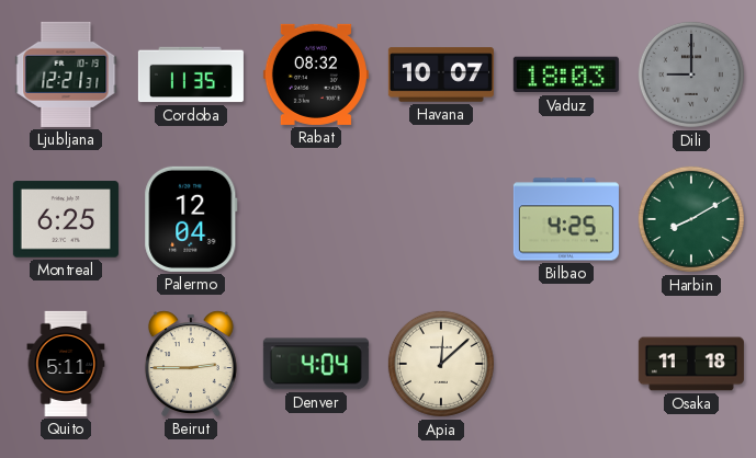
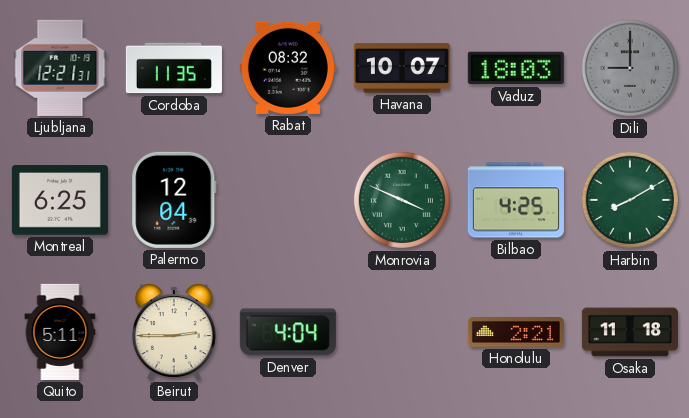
Monrovia: none -> 3:49 (402, 200)
Apia: 12:08 -> none (441, 364)
Honolulu: none -> 2:21 (516, 333)
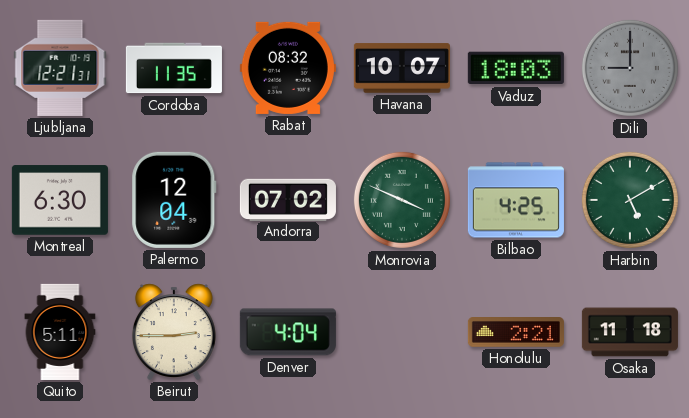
Montreal: 6:25 -> 6:30 (60, 200)
Andorra: none -> 07:02 (288, 199)
Harbin: 8:10 -> 5:10 (630, 200)
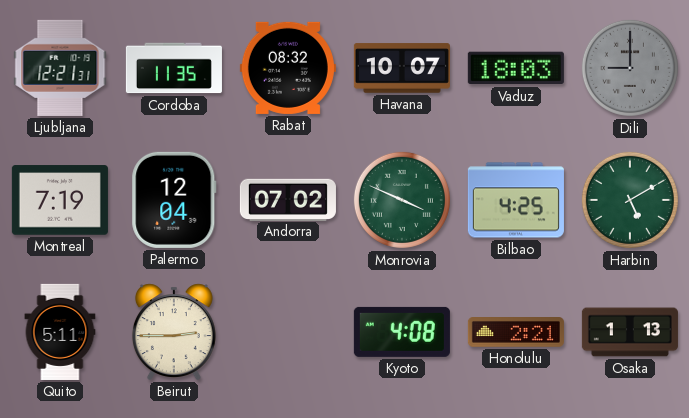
Montreal: 6:30 -> 7:19 (60, 200)
Denver: 4:04 -> none (288, 332)
Kyoto: none -> 4:08 (402, 332)
Osaka: 11:18 -> 1:13 (630, 332)
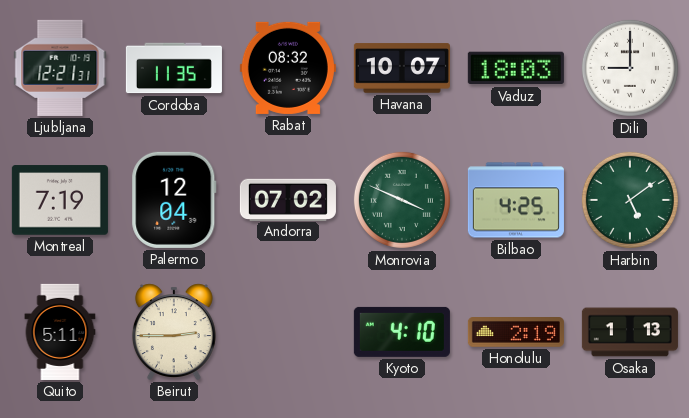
Dili dial: grey -> white (630, 68)
Harbin: 5:10 -> 5:09 (630, 200)
Kyoto: 4:08 -> 4:10 (402, 332)
Honolulu: 2:21 -> 2:19 (516, 333)
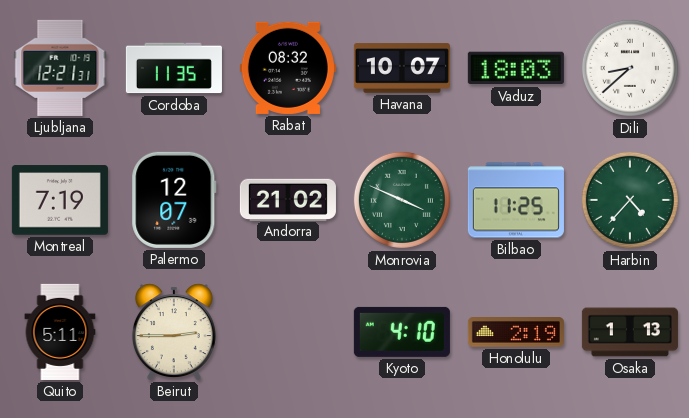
Dili: 9:00 -> 8:38 (630, 68)
Palermo: 12:04 -> 12:07 (174, 200)
Andorra: 07:02 -> 21:02 (288, 199)
Bilbao: 4:25 -> 11:25 (516, 200)
Harbin: 5:09 -> 4:37 (630, 200)
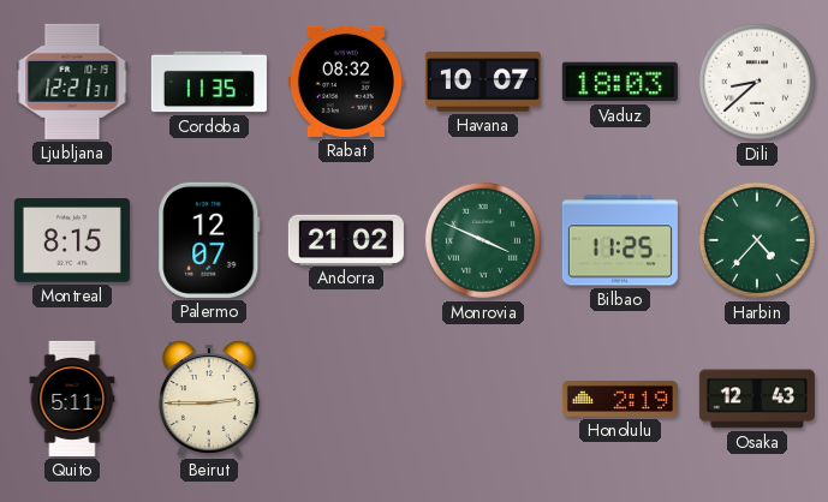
Montreal: 7:19 -> 8:15 (72, 240)
Kyoto: 4:10 -> none (402, 332)
Osaka: 1:13 -> 12:43 (757, 399)
